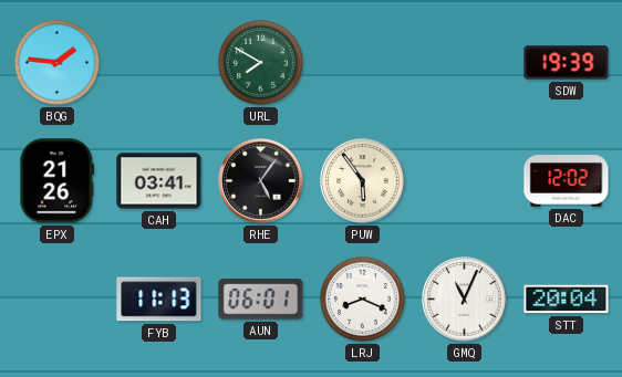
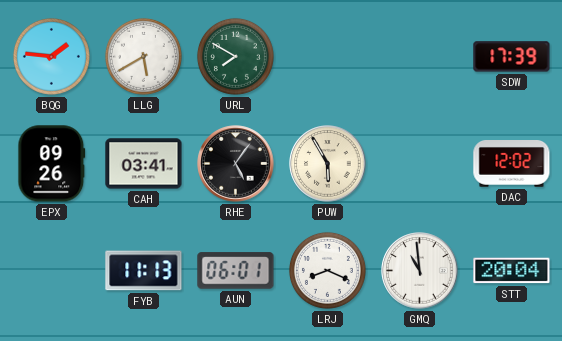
LLG: none -> 5:40 (143, 56)
SDW: 19:39 -> 17:39 (512, 57)
EPX: 21:26 -> 09:26 (52, 164)
PUW: 5:54 -> 5:55 (328, 164)
GMQ: 11:04 -> 10:59 (420, 271)
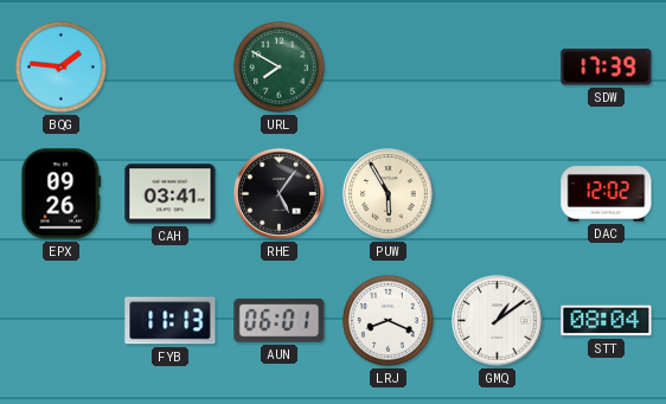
LLG: 5:40 -> none (143, 56)
GMQ: 10:59 -> 1:09 (498, 321)
STT: 20:04 -> 08:04 (607, 321)
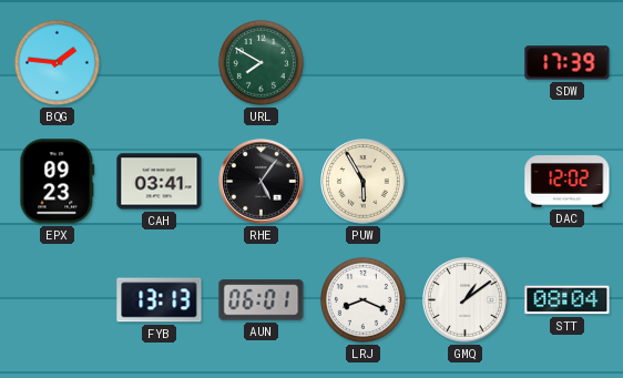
EPX: 09:26 -> 09:23 (58, 182)
FYB: 11:13 -> 13:13 (160, 300)
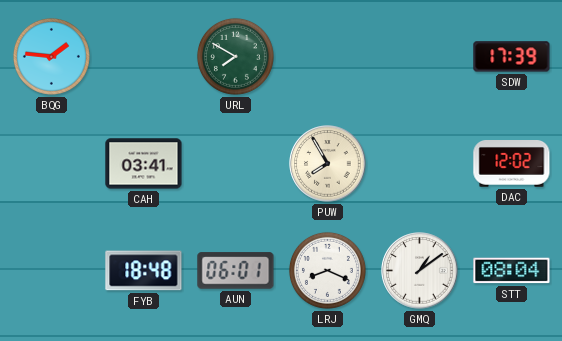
EPX: 09:23 -> none (58, 182)
RHE: 5:06 -> none (262, 182)
PUW: 5:55 -> 7:55 (328, 164)
FYB: 13:13 -> 18:48 (144, 271)
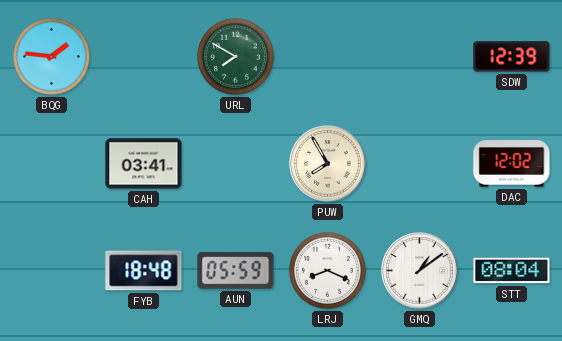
SDW: 17:39 -> 12:39 (512, 57)
AUN: 06:01 -> 05:59 (236, 271)
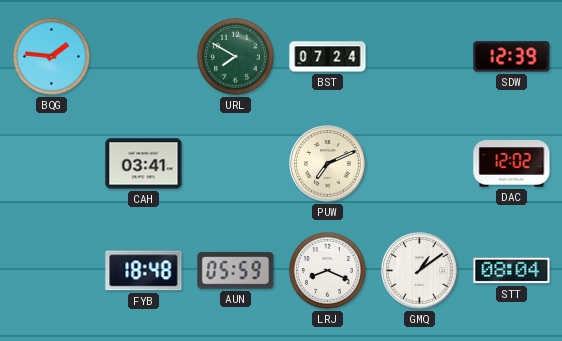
BST: none -> 07:24 (328, 57)
PUW: 7:55 -> 7:11 (328, 164)
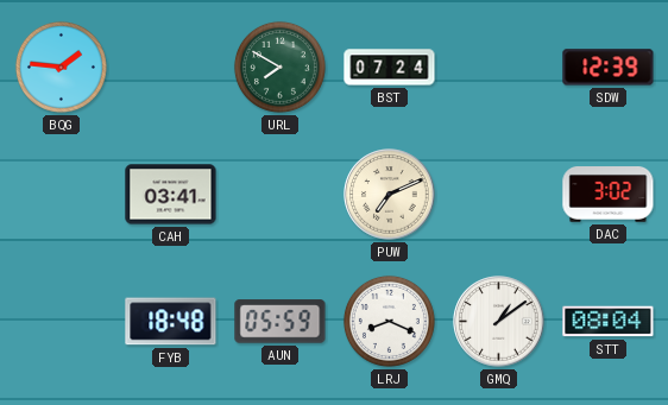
DAC: 12:02 -> 3:02 (609, 195)
